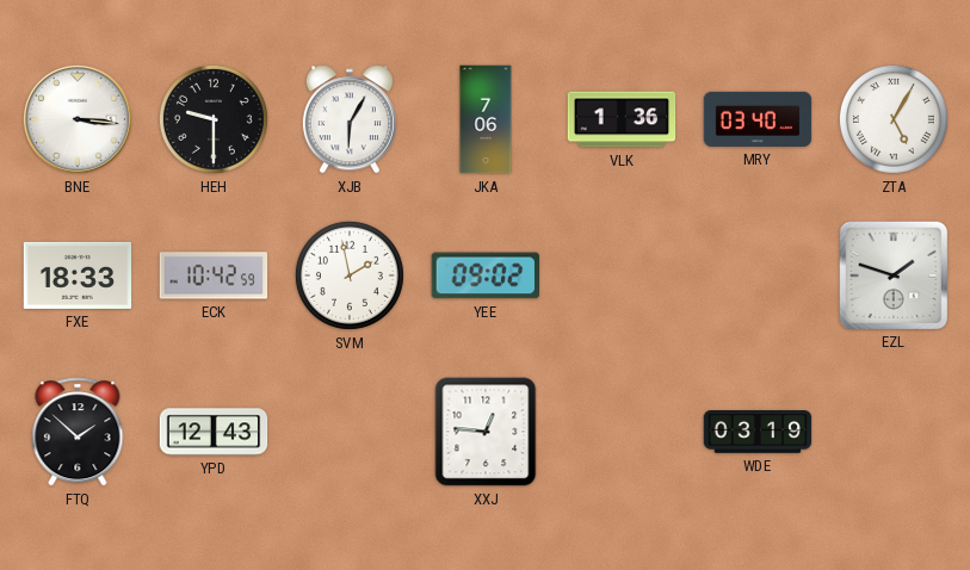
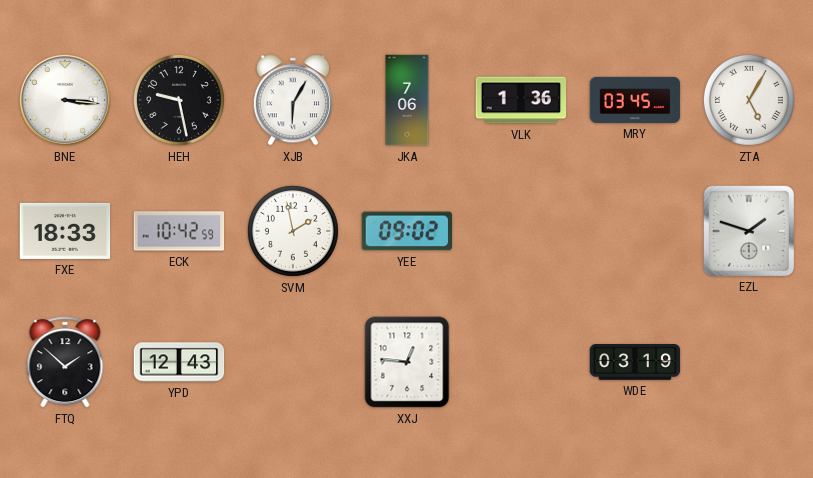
HEH: 9:30 -> 9:28 (179, 100)
MRY: 03:40 -> 03:45 (635, 100)
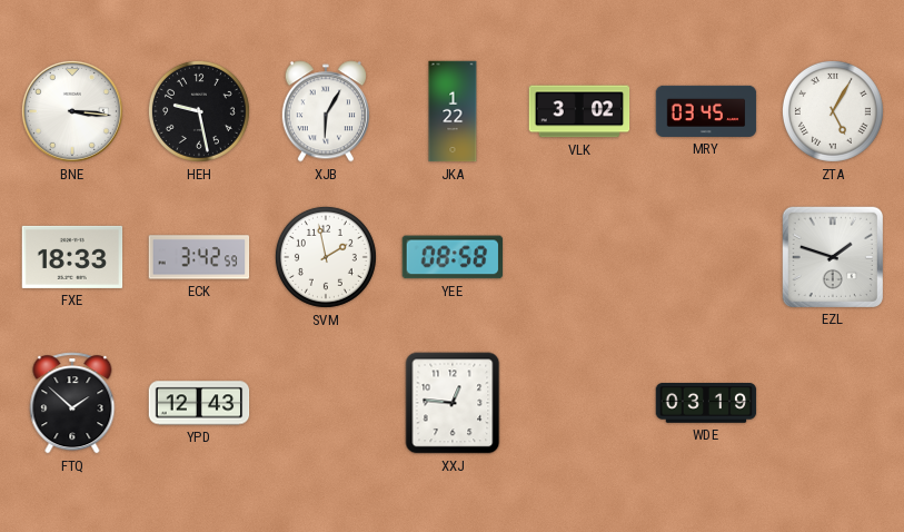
JKA: 7:06 -> 1:22 (453, 111)
VLK: 1:36 -> 3:02 (579, 111)
ECK: 10:42 -> 3:42 (199, 257)
YEE: 09:02 -> 08:58 (453, 257)
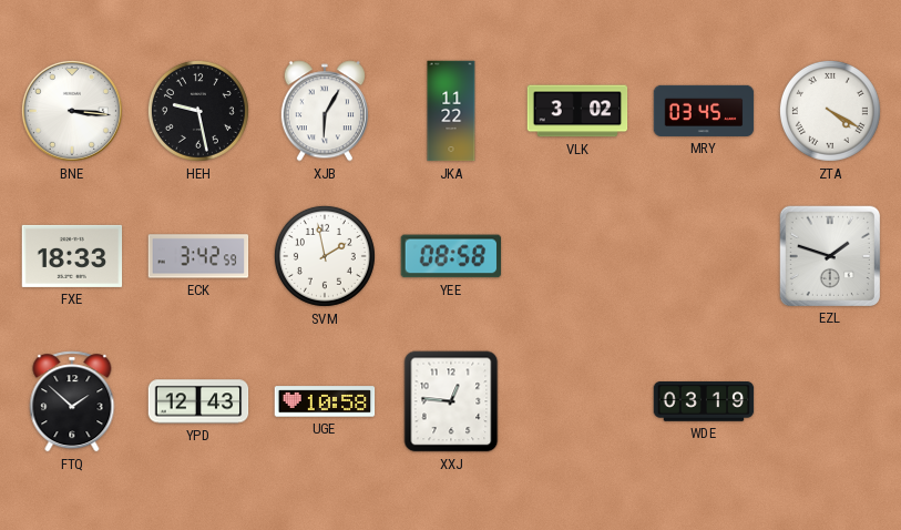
JKA: 1:22 -> 11:22 (451, 111)
ZTA: 5:05 -> 4:20 (830, 111)
UGE: none -> 10:58 (325, 401)
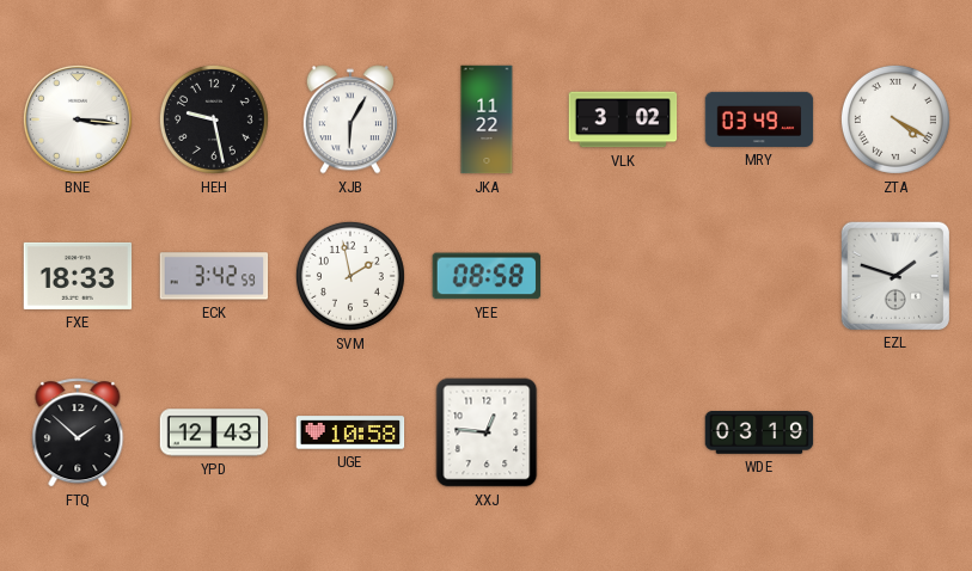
MRY: 03:45 -> 03:49 (759, 119)
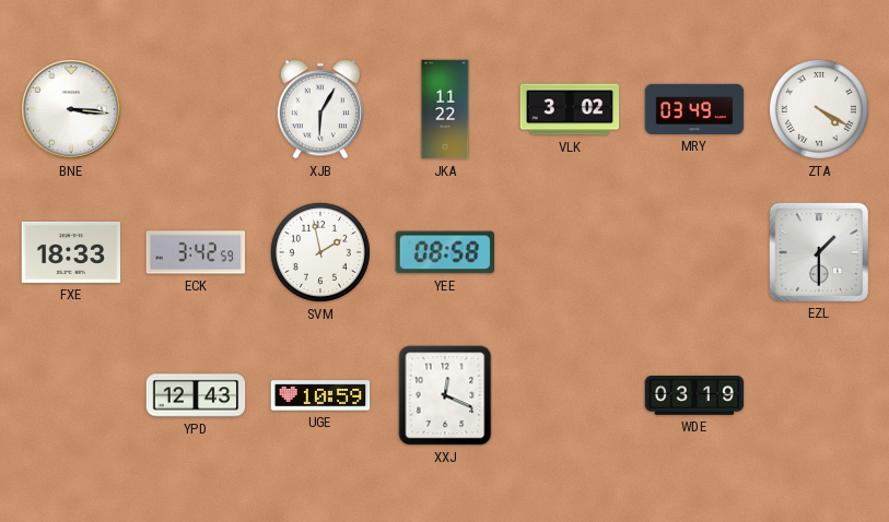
HEH: 9:28 -> none (214, 119)
EZL: 1:48 -> 1:30 (818, 251)
FTQ: 1:52 -> none (78, 432)
UGE: 10:58 -> 10:59 (320, 395)
XXJ: 12:46 -> 12:19 (445, 395)
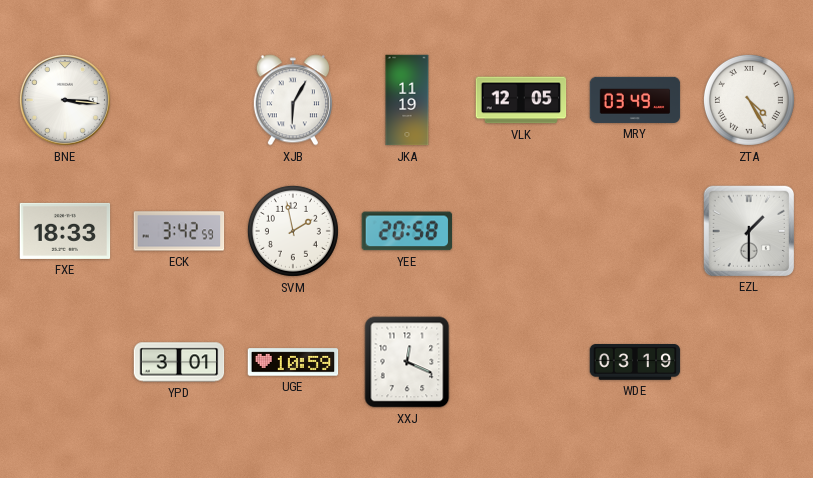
JKA: 11:22 -> 11:19 (407, 100)
VLK: 3:02 -> 12:05 (521, 100)
ZTA: 4:20 -> 4:25 (749, 100)
YEE: 08:58 -> 20:58 (407, 231)
YPD: 12:43 -> 3:01 (179, 362)
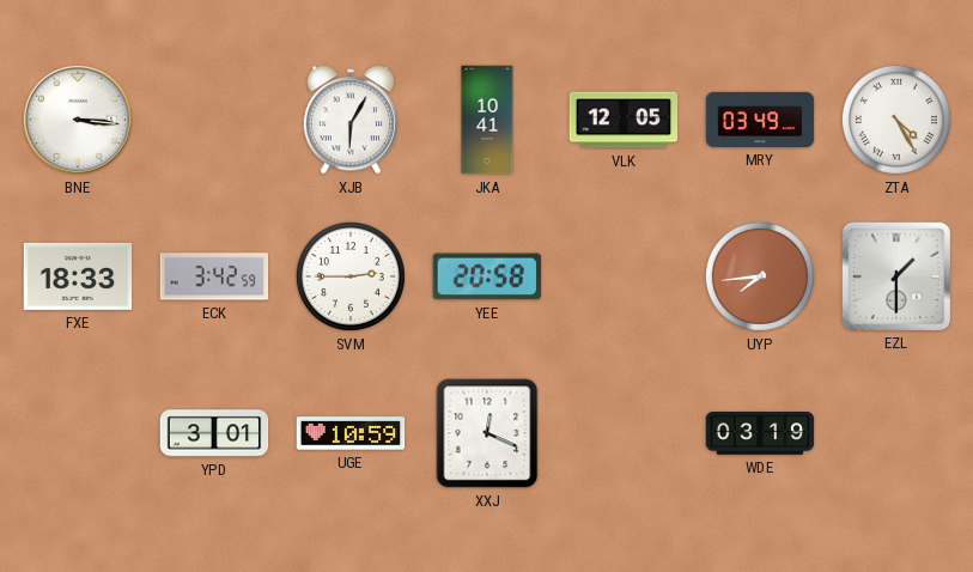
JKA: 11:19 -> 10:41 (487, 120)
SVM: 1:58 -> 2:45 (351, 276)
UYP: none -> 7:44 (760, 276)
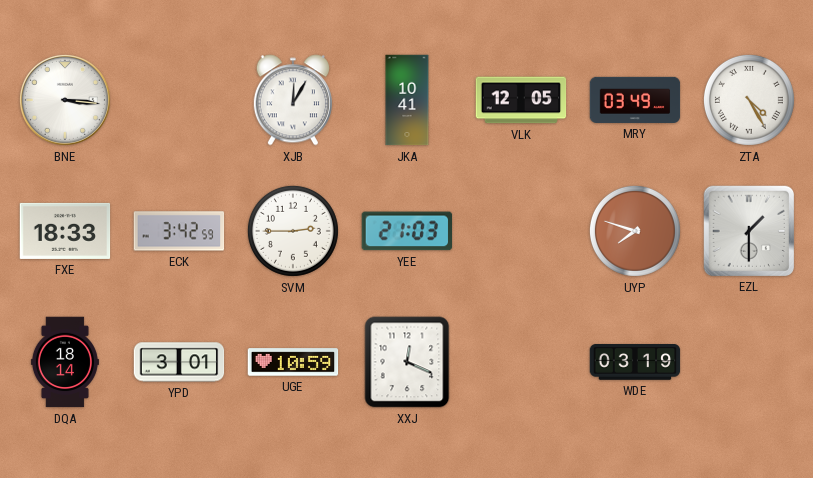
XJB: 6:05 -> 12:05 (293, 100)
YEE: 20:58 -> 21:03 (407, 231)
UYP: 7:44 -> 7:48 (635, 231)
DQA: none -> 18:14 (65, 362)
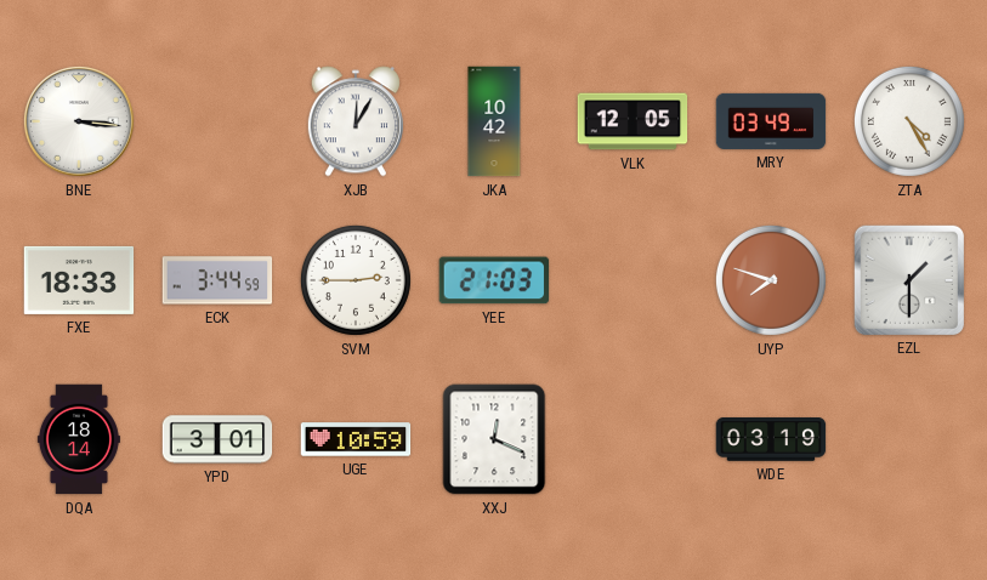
JKA: 10:41 -> 10:42 (494, 121)
ECK: 3:42 -> 3:44 (217, 280)
